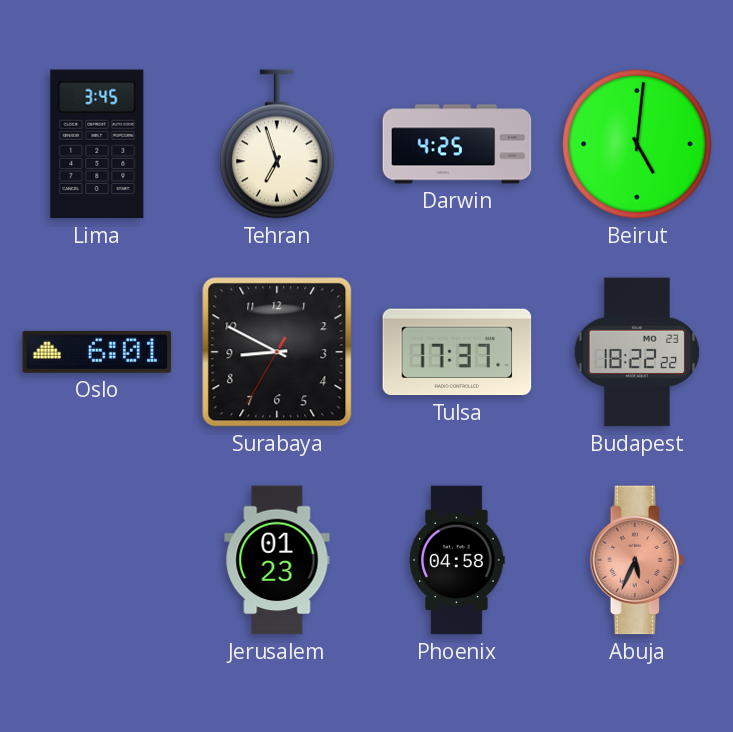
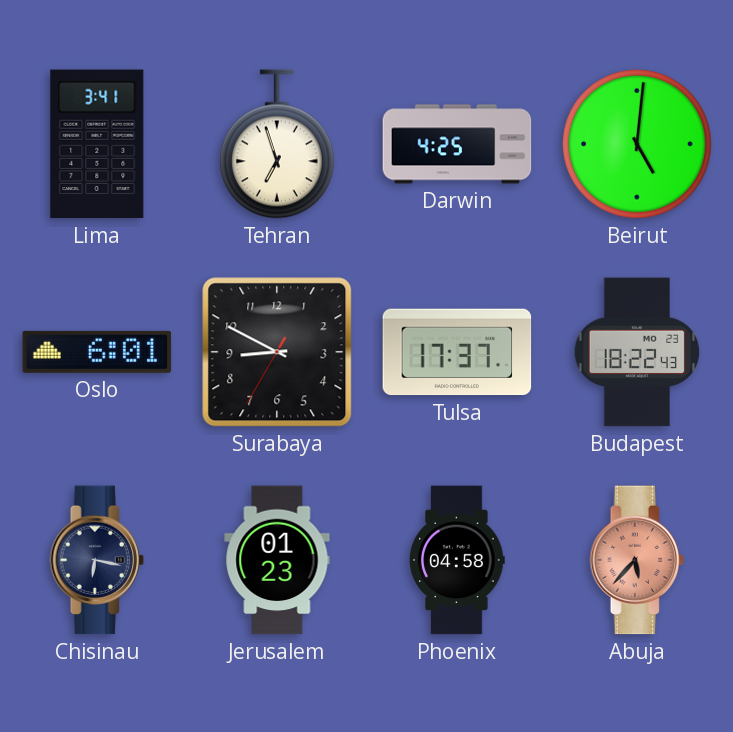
Lima: 3:45 -> 3:41 (97, 144)
Budapest: 18:22:22 -> 18:22:43 (637, 352)
Chisinau: none -> 6:17 (96, 560)
Abuja: 5:34 -> 5:37 (636, 560)
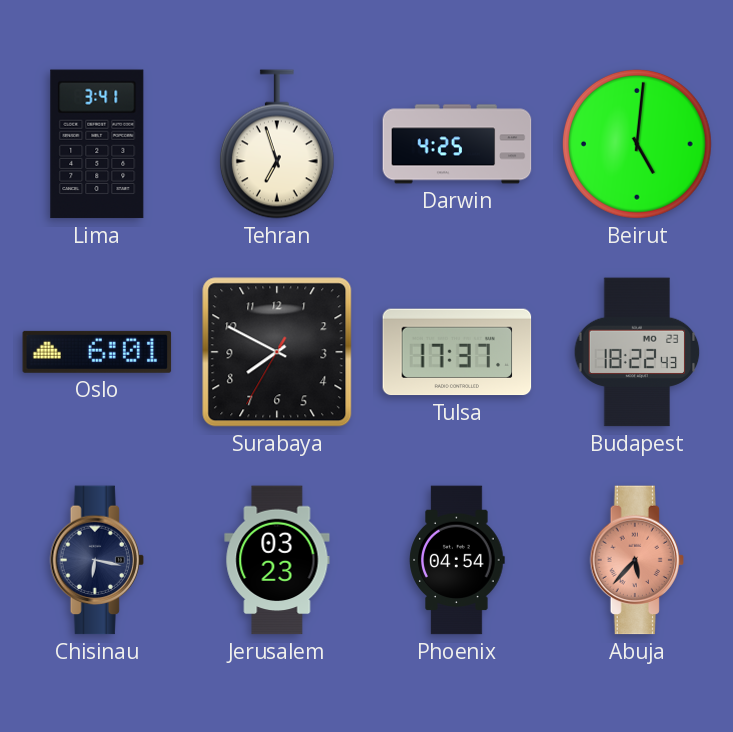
Surabaya: 8:49 -> 7:49 (277, 352)
Jerusalem: 01:23 -> 03:23 (277, 560)
Phoenix: 04:58 -> 04:54 (457, 560)
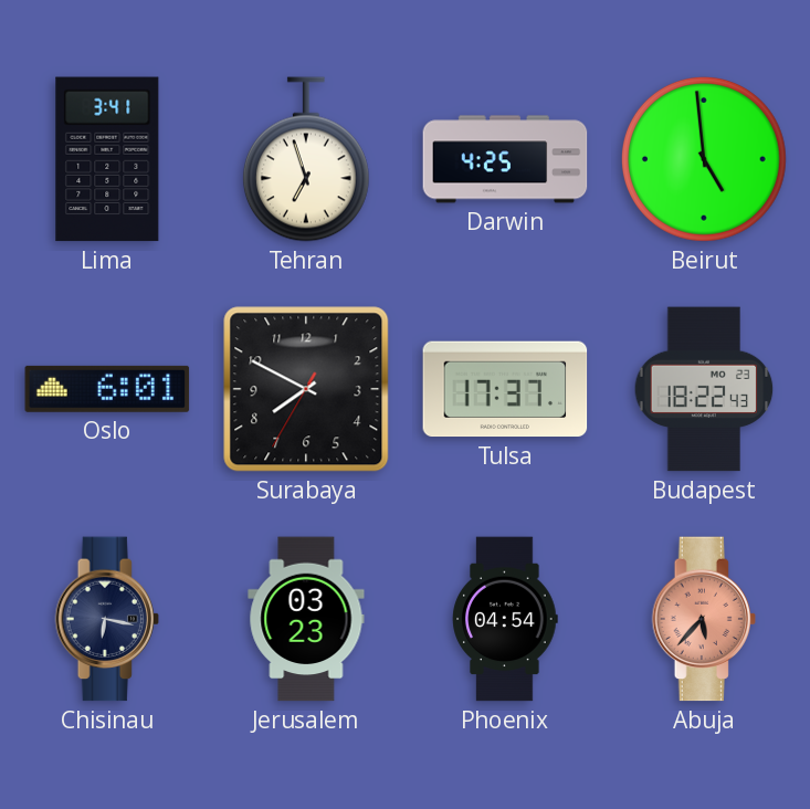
Beirut: 5:01 -> 4:59 (704, 159)
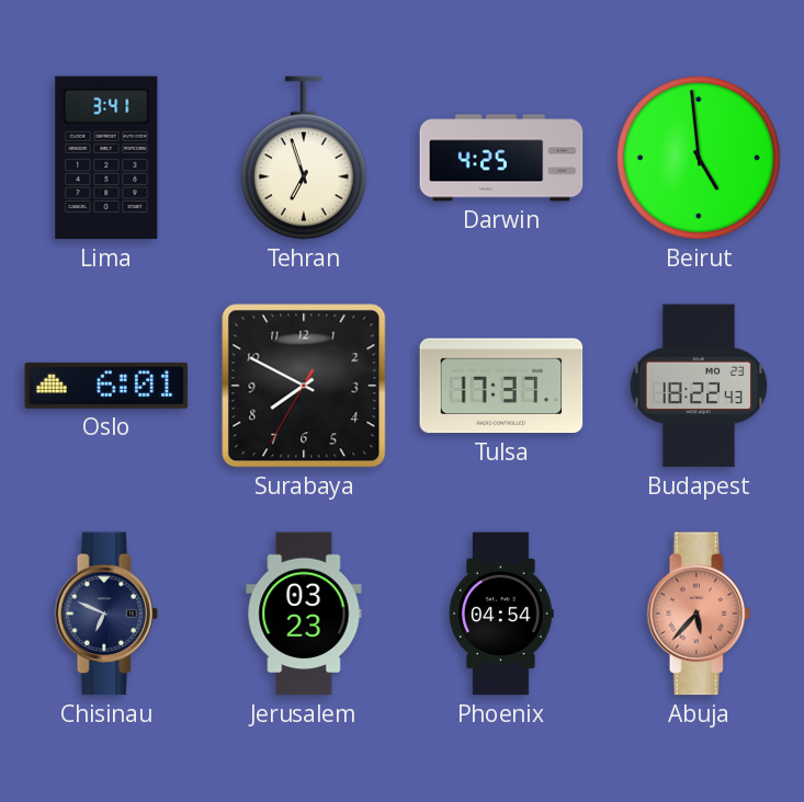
Chisinau: 6:17 -> 6:49 (105, 614)
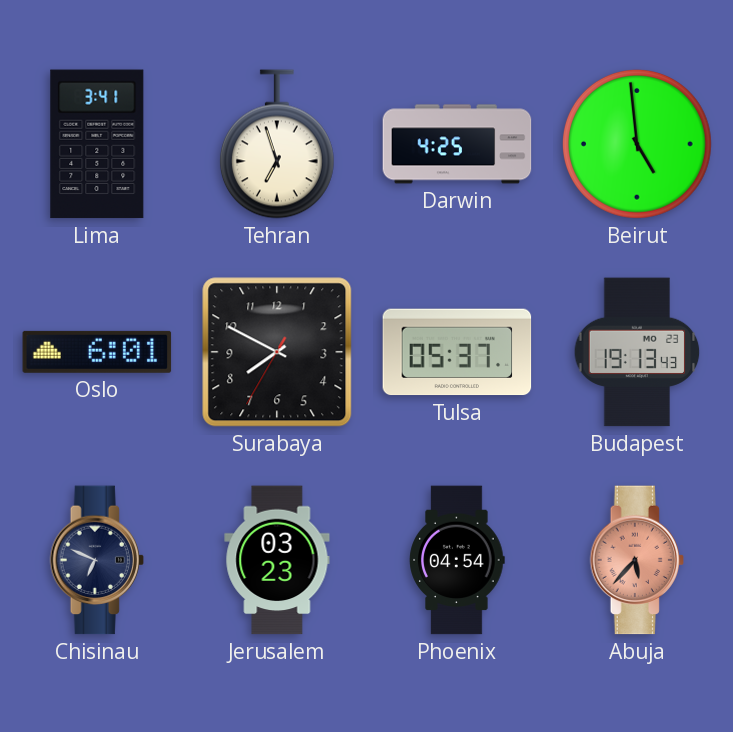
Tulsa: 17:37 -> 05:37 (457, 352)
Budapest: 18:22 -> 19:13 (637, 352)
